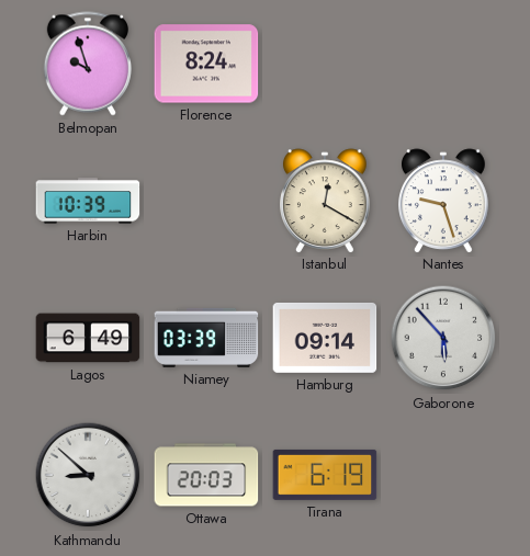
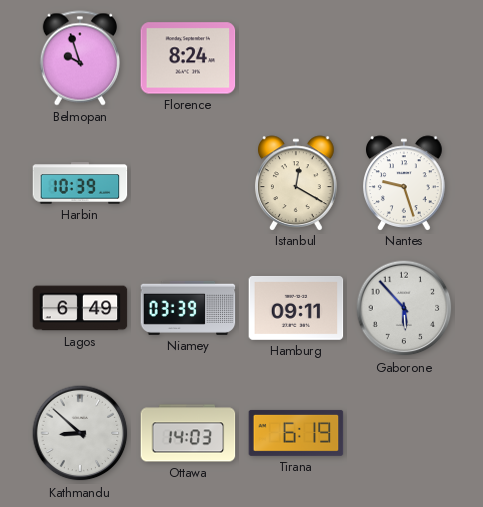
Hamburg: 09:14 -> 09:11 (296, 308)
Ottawa: 20:03 -> 14:03 (188, 433)
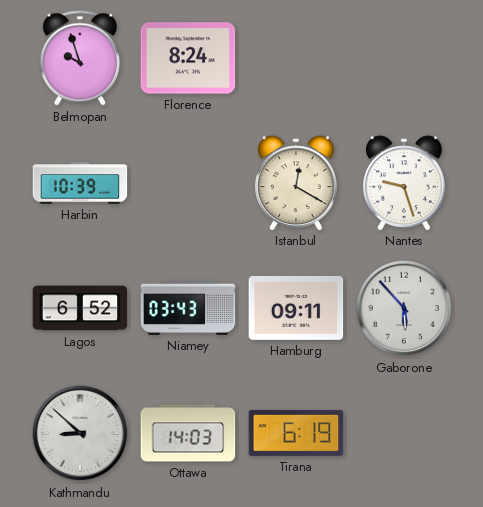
Lagos: 6:49 -> 6:52 (80, 308)
Niamey: 03:39 -> 03:43 (188, 308)
